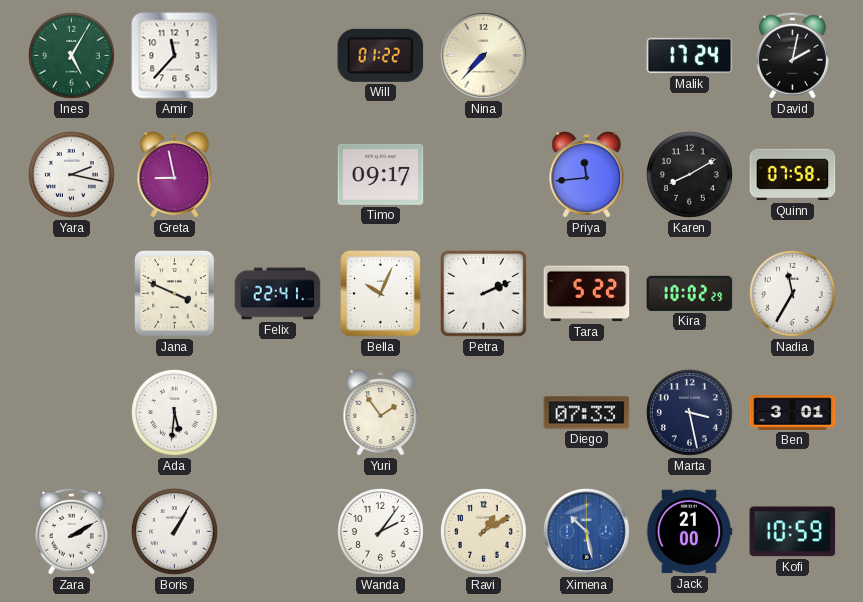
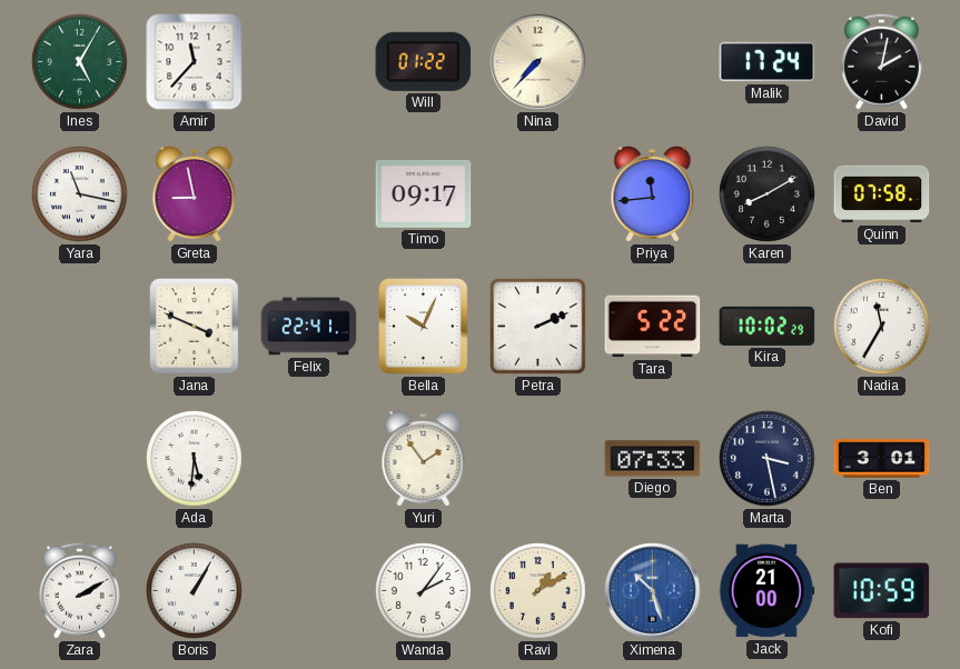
Yara: 2:17 -> 11:17 (80, 194)
Ximena: 10:28 -> 10:27 (653, 591)
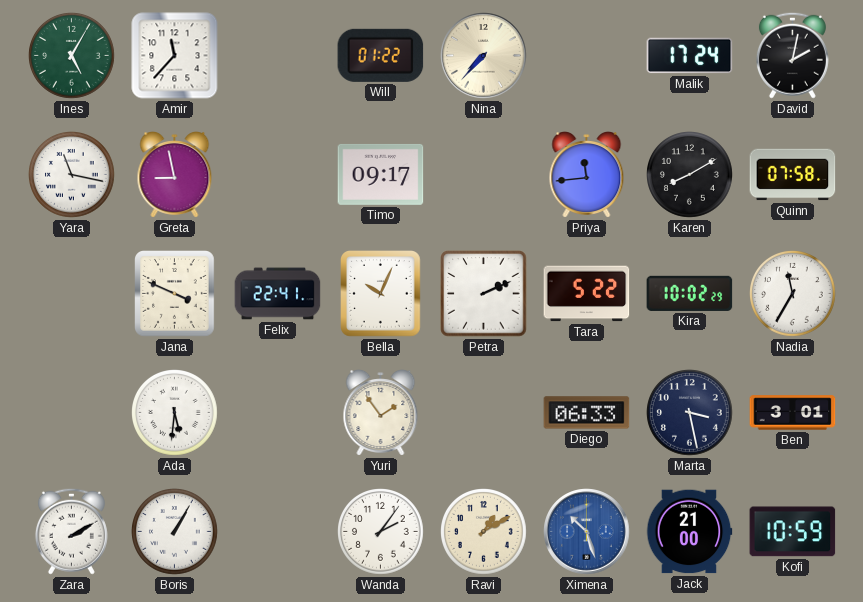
Diego: 07:33 -> 06:33 (587, 413)
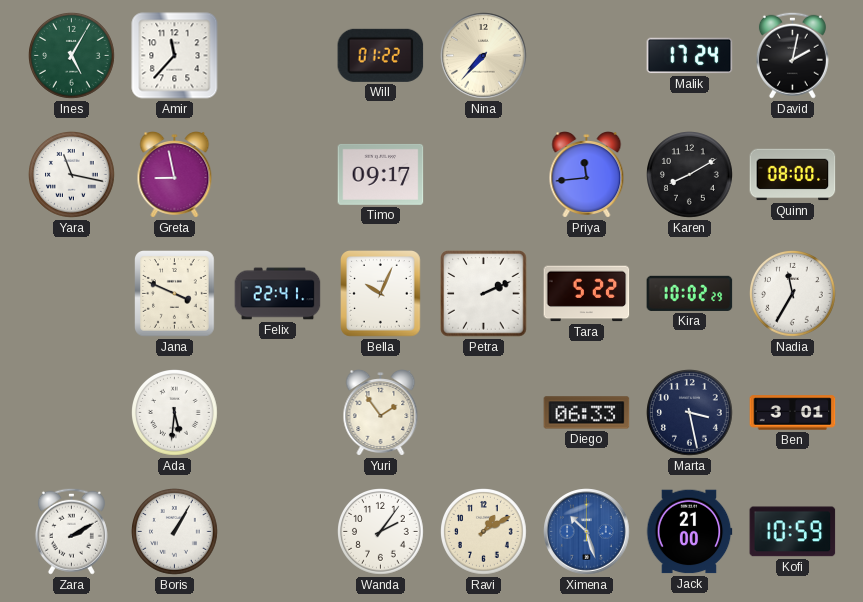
Quinn: 07:58 -> 08:00 (793, 175)
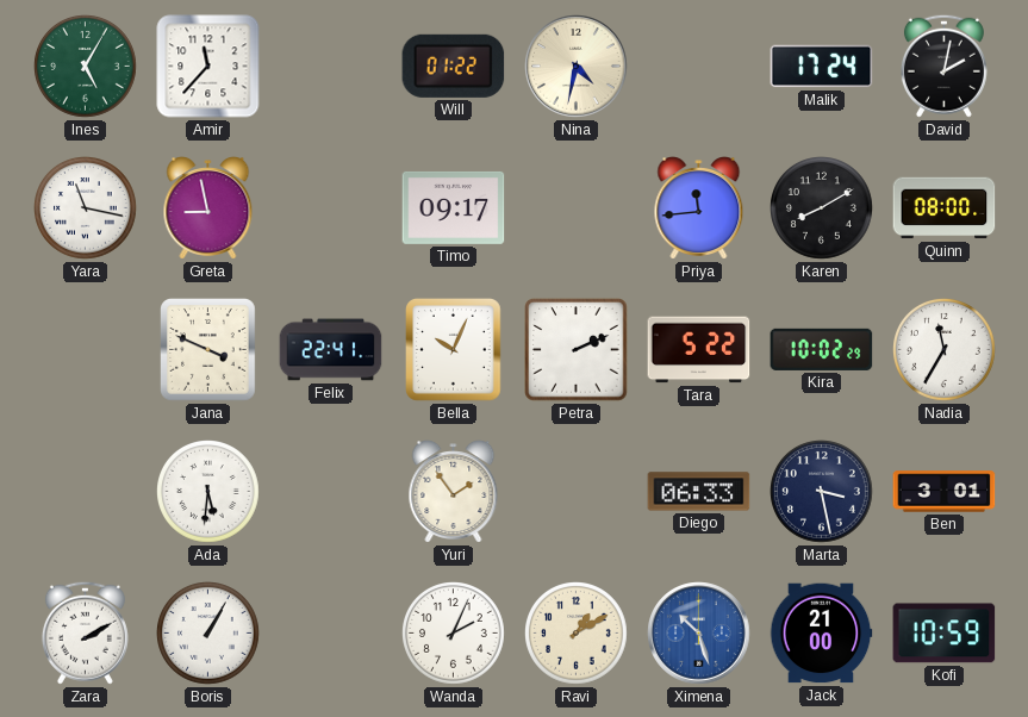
Nina: 7:37 -> 4:32 (577, 67)
Wanda: 2:06 -> 2:04 (454, 634)
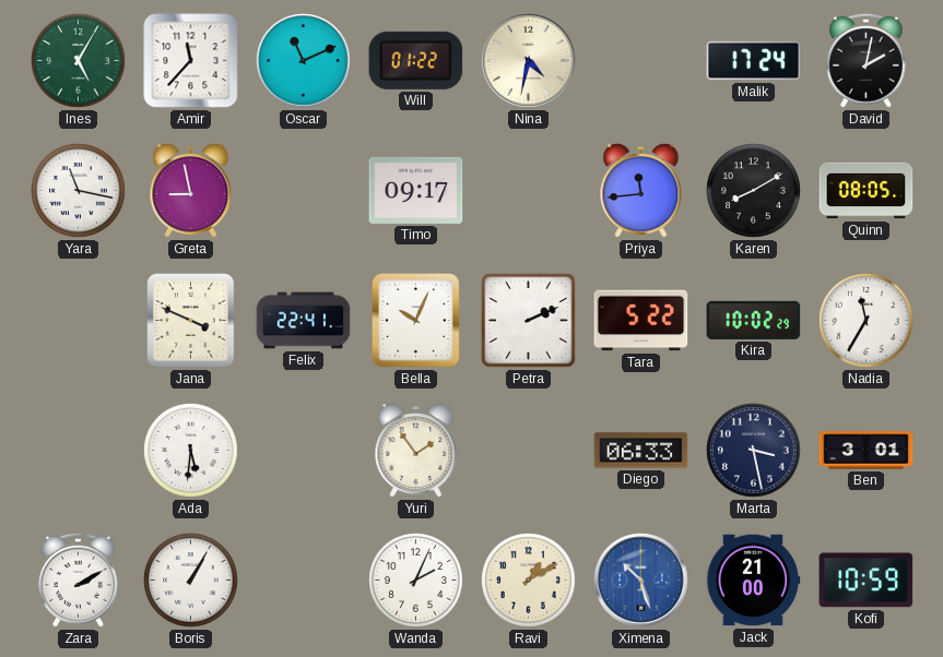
Oscar: none -> 11:11 (304, 61)
Quinn: 08:00 -> 08:05 (867, 191)
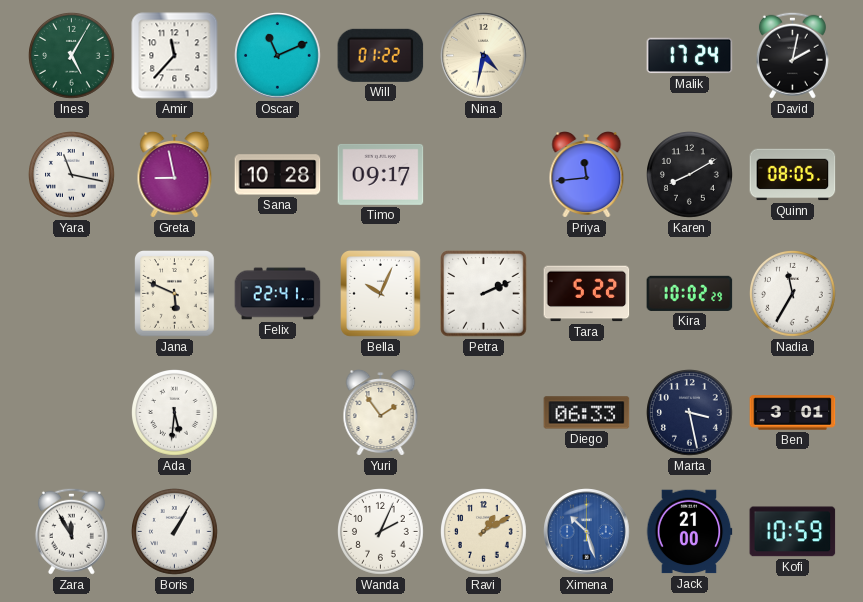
Sana: none -> 10:28 (278, 175)
Jana: 3:49 -> 5:49 (175, 294)
Zara: 2:10 -> 11:55 (71, 531)
